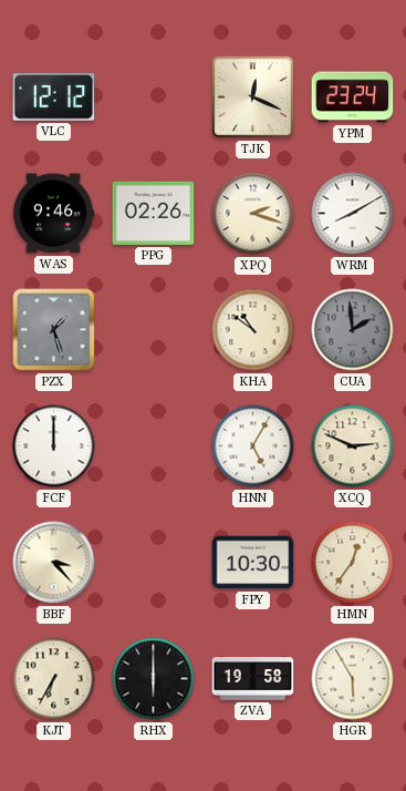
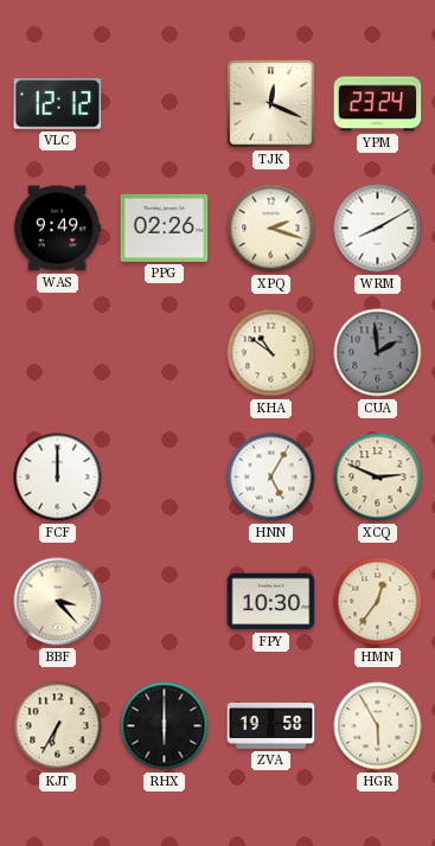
WAS: 9:46 -> 9:49 (57, 229)
PZX: 1:27 -> none (54, 330)
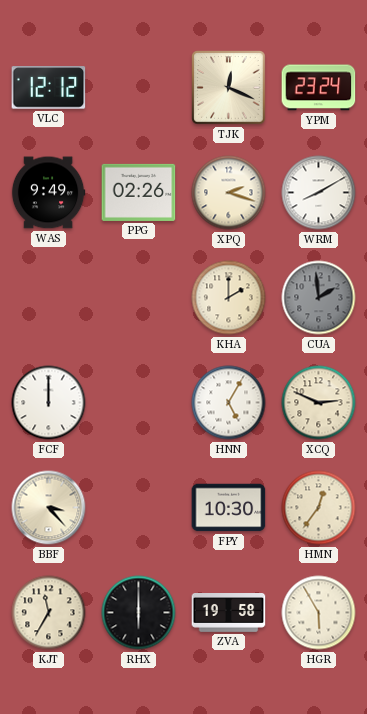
KHA: 10:51 -> 2:00 (229, 298)
KJT: 6:35 -> 11:35 (49, 613)
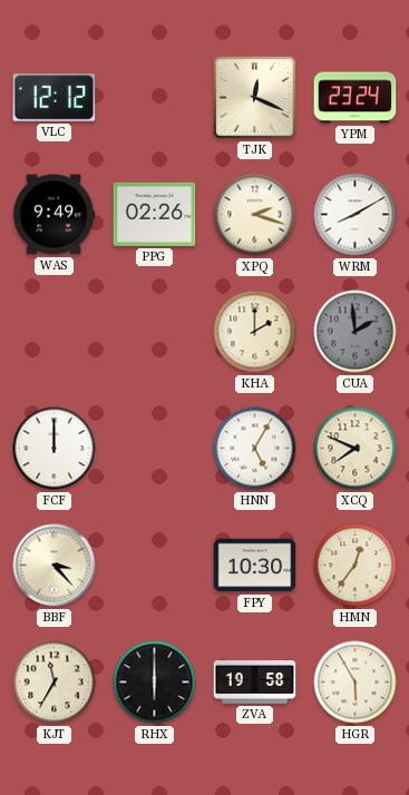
XCQ: 2:49 -> 7:49 (356, 449)
